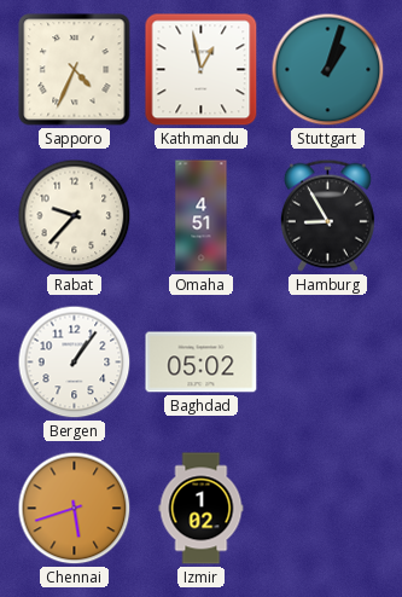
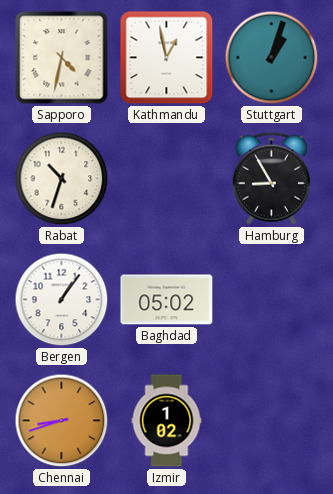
Sapporo: 4:34 -> 4:32 (62, 58)
Rabat: 9:37 -> 10:33 (62, 179)
Omaha: 4:51 -> none (202, 216)
Chennai: 5:42 -> 8:42 (62, 421)
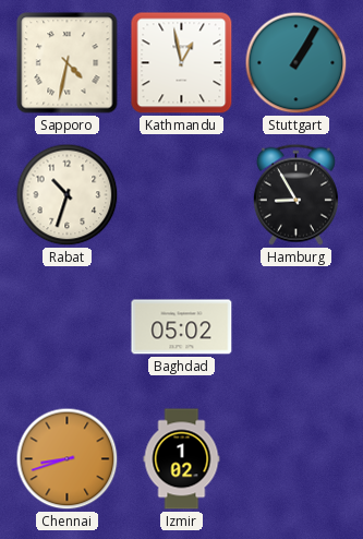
Stuttgart: 1:03 -> 1:05 (297, 63)
Bergen: 1:06 -> none (62, 300)
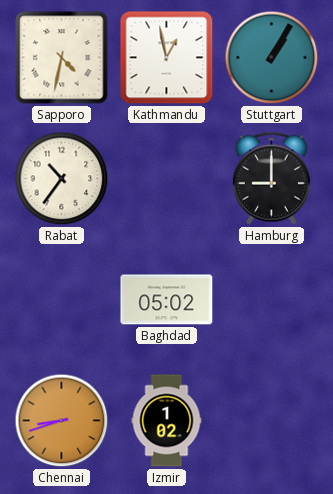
Rabat: 10:33 -> 10:36 (62, 179)
Hamburg: 8:55 -> 9:00 (271, 178)
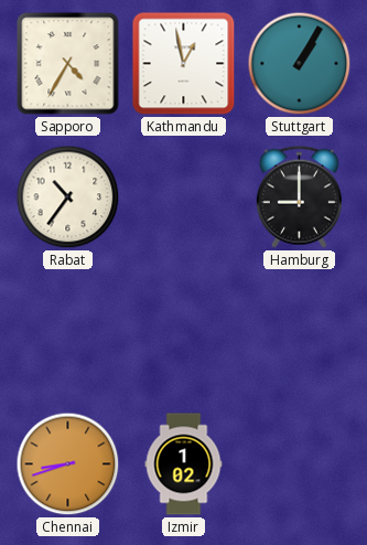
Sapporo: 4:32 -> 4:35 (68, 64)
Baghdad: 05:02 -> none (167, 300)
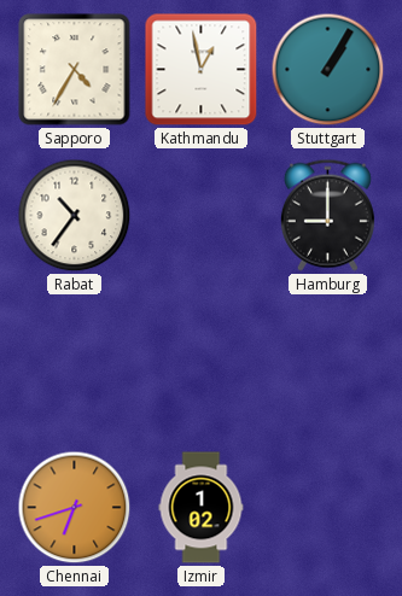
Chennai: 8:42 -> 6:42 (75, 508)
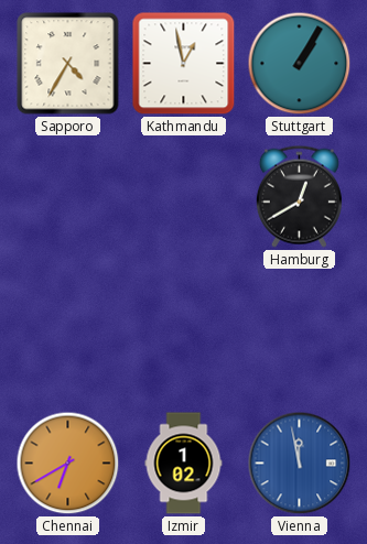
Rabat: 10:36 -> none (75, 216)
Hamburg: 9:00 -> 12:40 (299, 196)
Chennai: 6:42 -> 6:40 (68, 464)
Vienna: none -> 11:58 (300, 464)
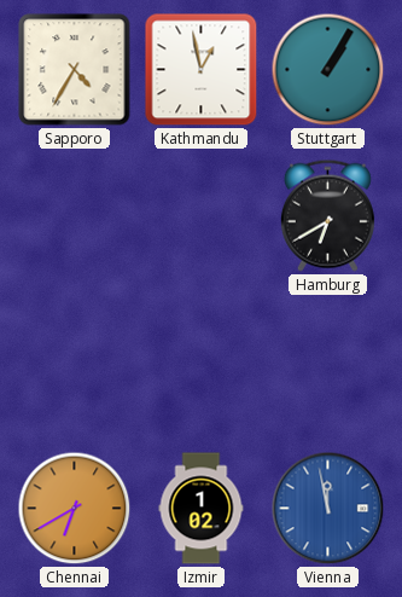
Hamburg: 12:40 -> 6:40 (327, 215)
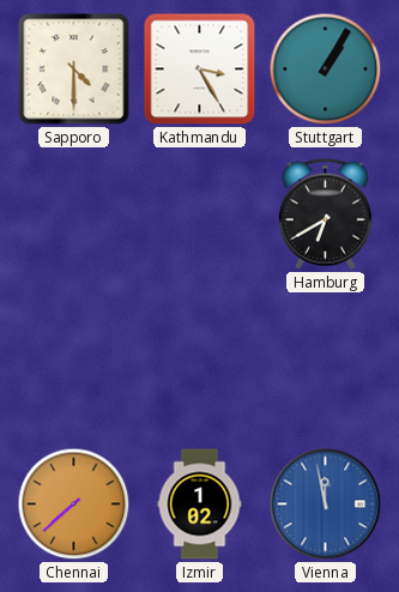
Sapporo: 4:35 -> 4:30 (74, 70)
Kathmandu: 12:58 -> 3:25 (200, 70)
Chennai: 6:40 -> 7:38 (74, 505)
